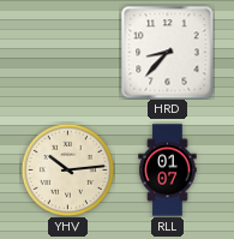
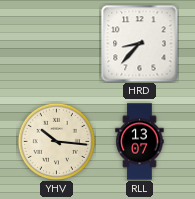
YHV: 10:14 -> 10:16 (56, 141)
RLL: 01:07 -> 13:07 (140, 142)
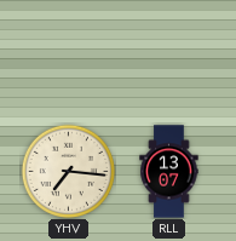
HRD: 8:37 -> none (139, 44)
YHV: 10:16 -> 7:16 (68, 171)
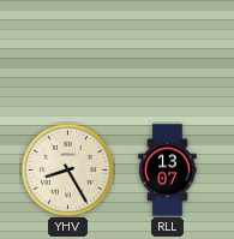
YHV: 7:16 -> 8:25 (67, 169)
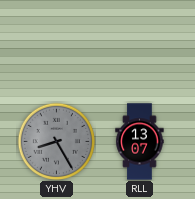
YHV dial: cream -> grey (56, 141)
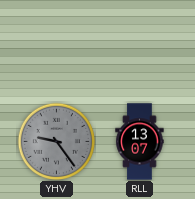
YHV: 8:25 -> 9:24 (56, 141)
